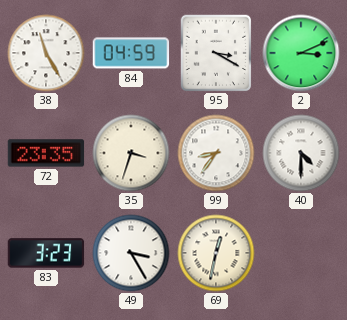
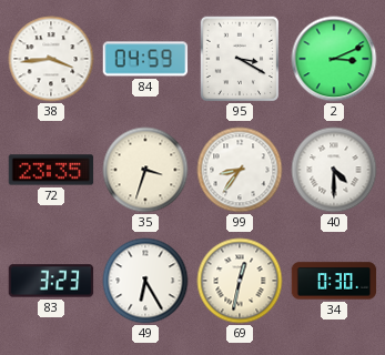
38: 11:25 -> 3:44 (51, 59)
49: 3:25 -> 6:25 (145, 281)
34: none -> 0:30 (334, 281)
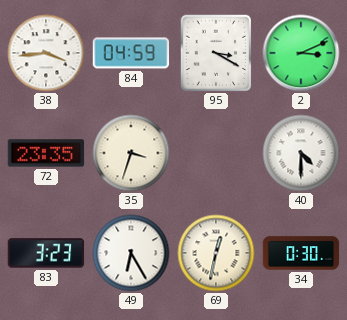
99: 8:36 -> none (240, 170)
